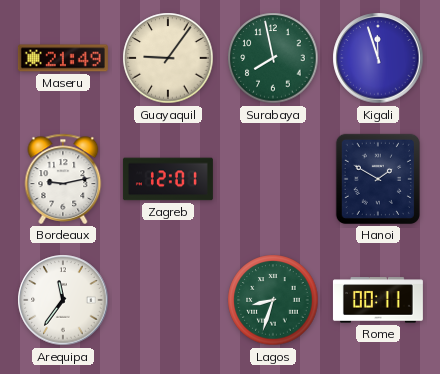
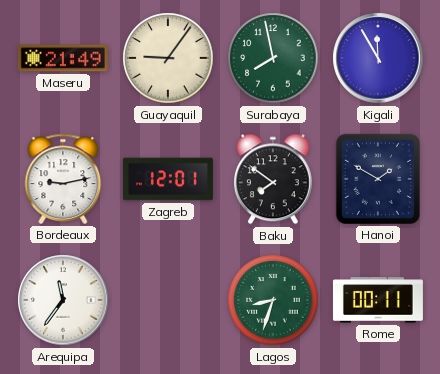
Kigali: 11:57 -> 11:55 (378, 58)
Baku: none -> 7:51 (273, 179)
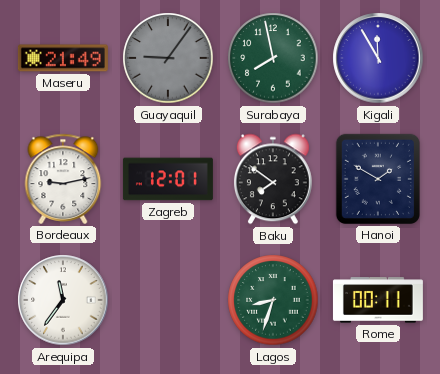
Guayaquil dial: cream -> grey (168, 58)
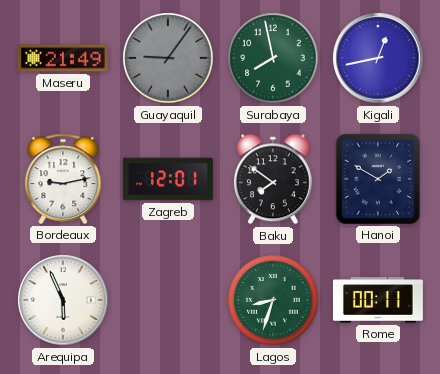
Kigali: 11:55 -> 12:43 (378, 58)
Arequipa: 11:36 -> 5:56 (63, 300)
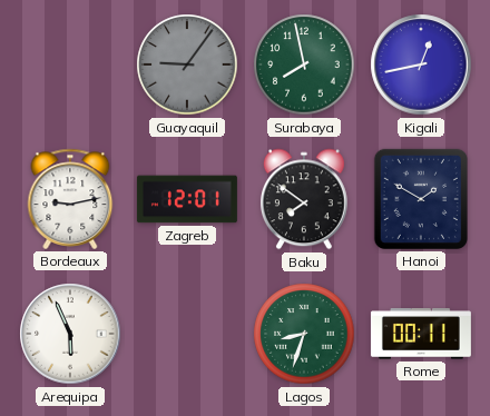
Maseru: 21:49 -> none (63, 58)
